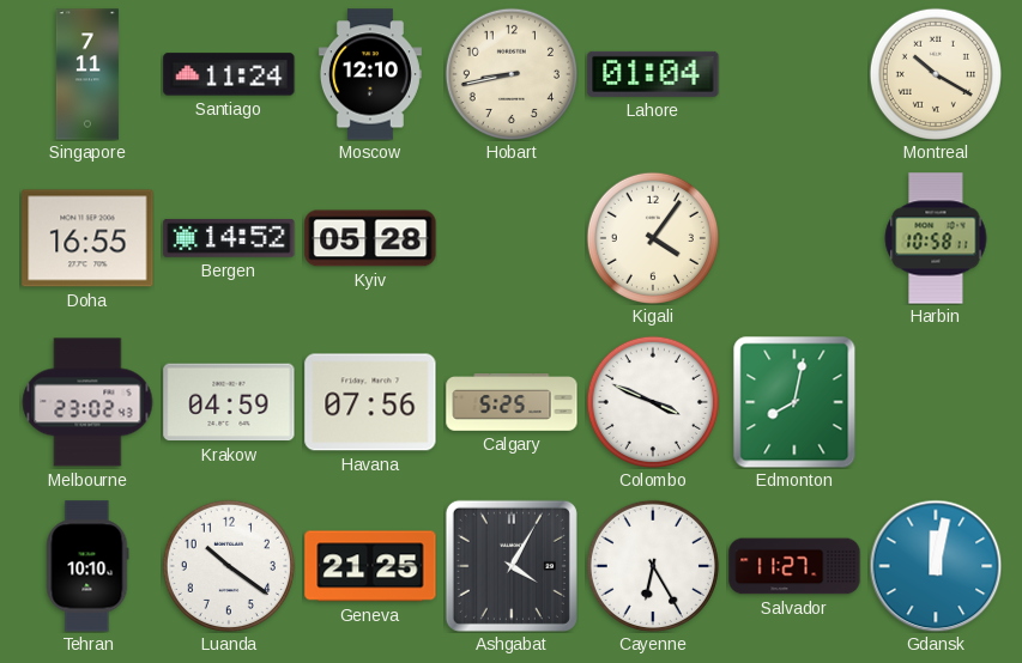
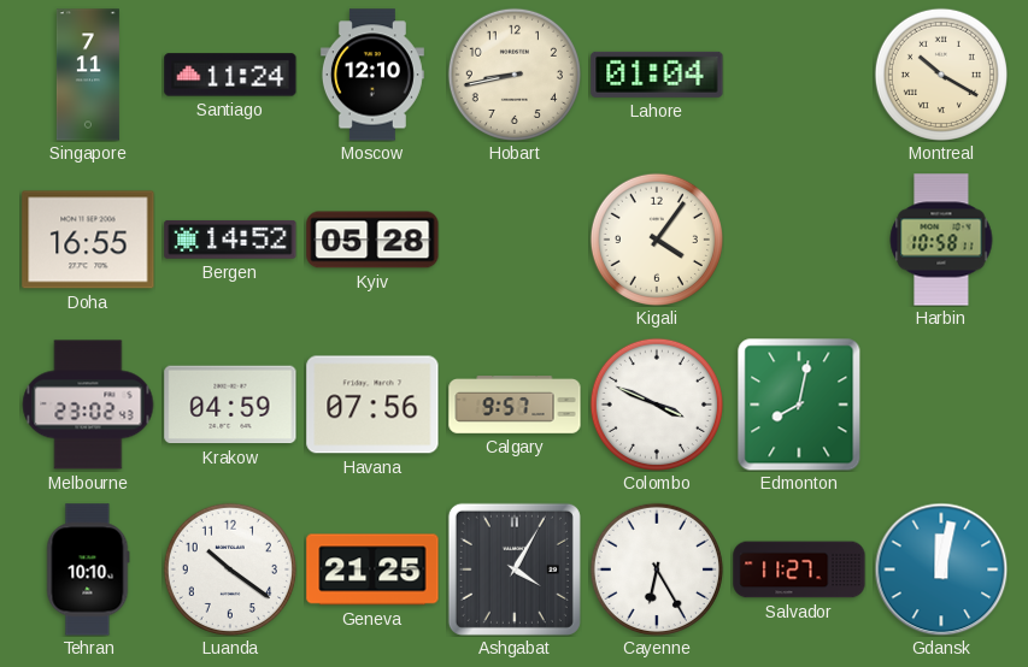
Calgary: 5:25 -> 9:57 (515, 405)
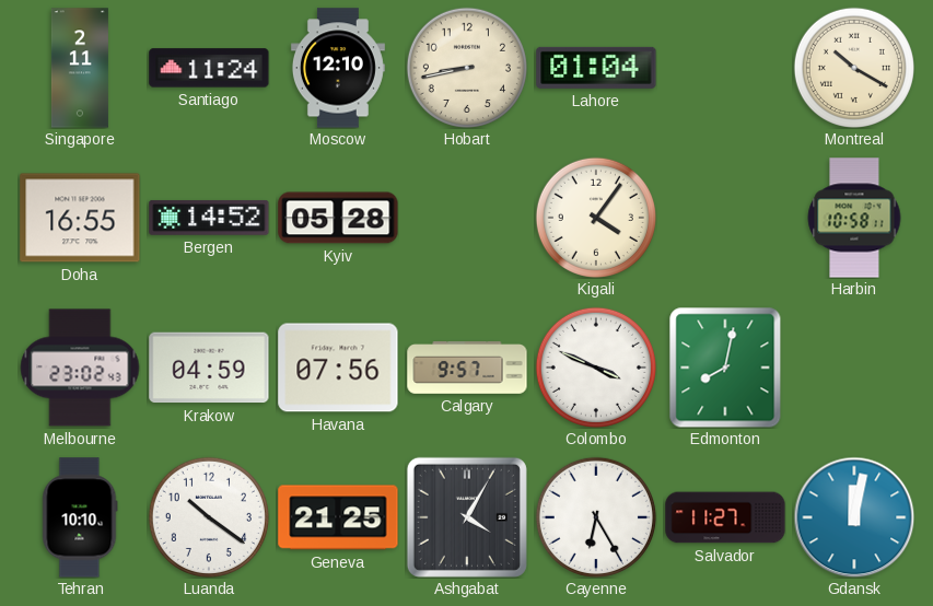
Singapore: 7:11 -> 2:11 (80, 68)
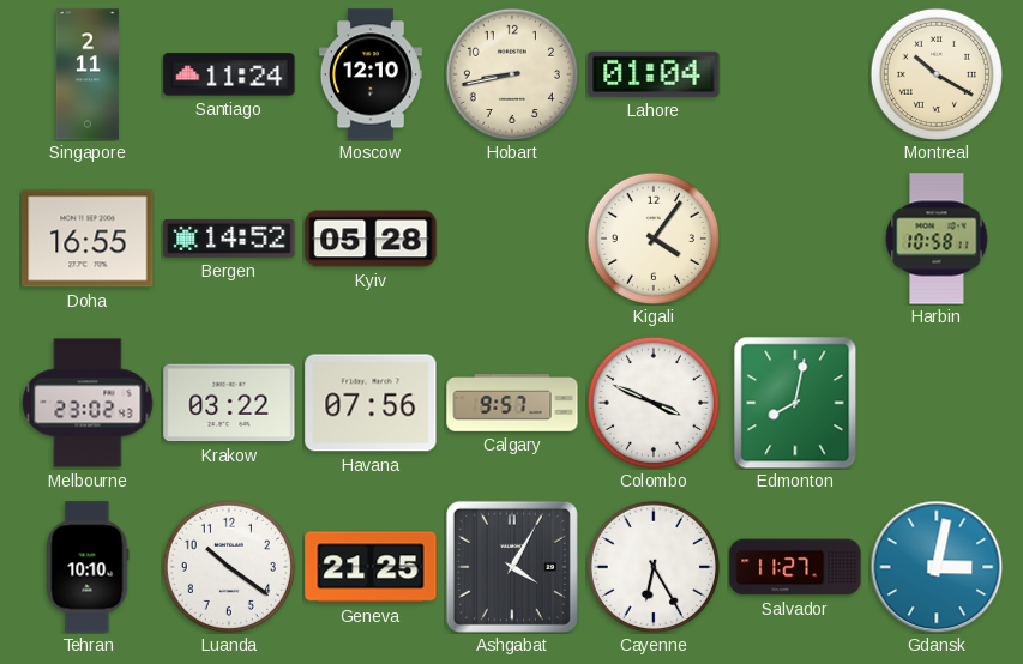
Krakow: 04:59 -> 03:22 (229, 403)
Gdansk: 12:02 -> 3:02 (937, 567)
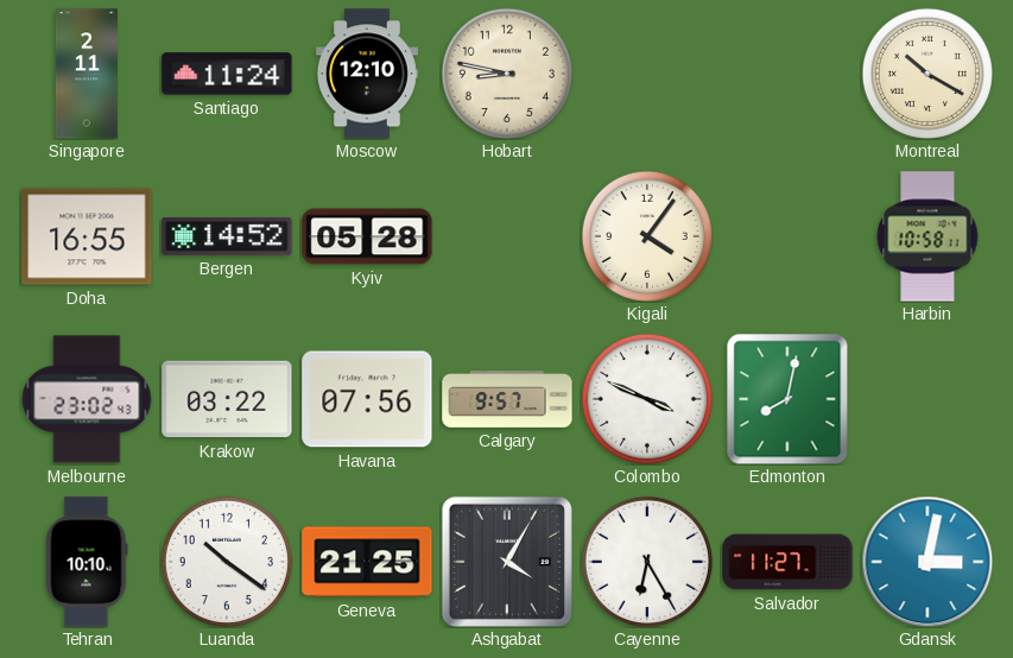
Hobart: 8:43 -> 8:47 (507, 74)
Lahore: 01:04 -> none (654, 74)
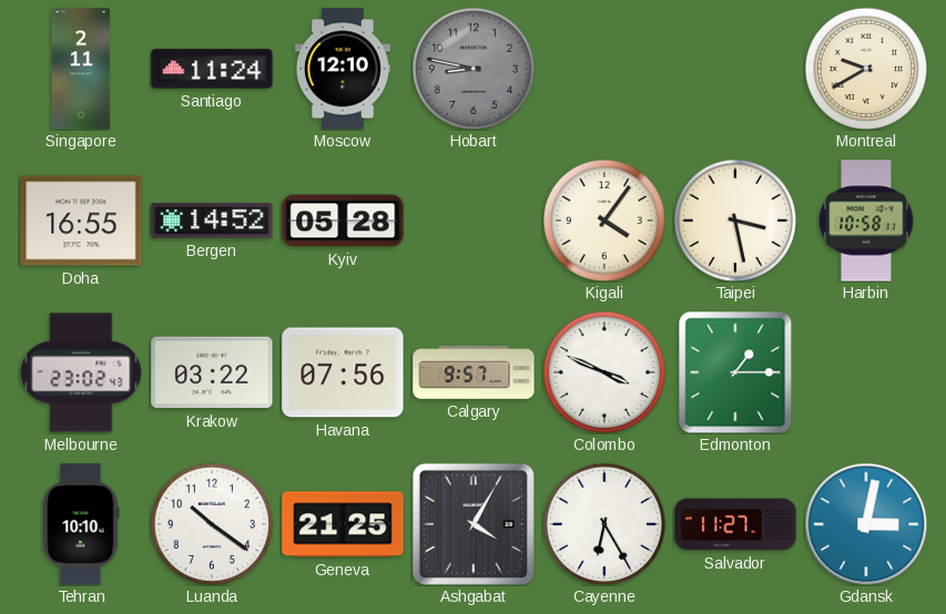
Hobart dial: cream -> grey (474, 69)
Montreal: 10:20 -> 9:40 (866, 69)
Taipei: none -> 3:28 (735, 221)
Edmonton: 8:02 -> 1:15 (735, 372)
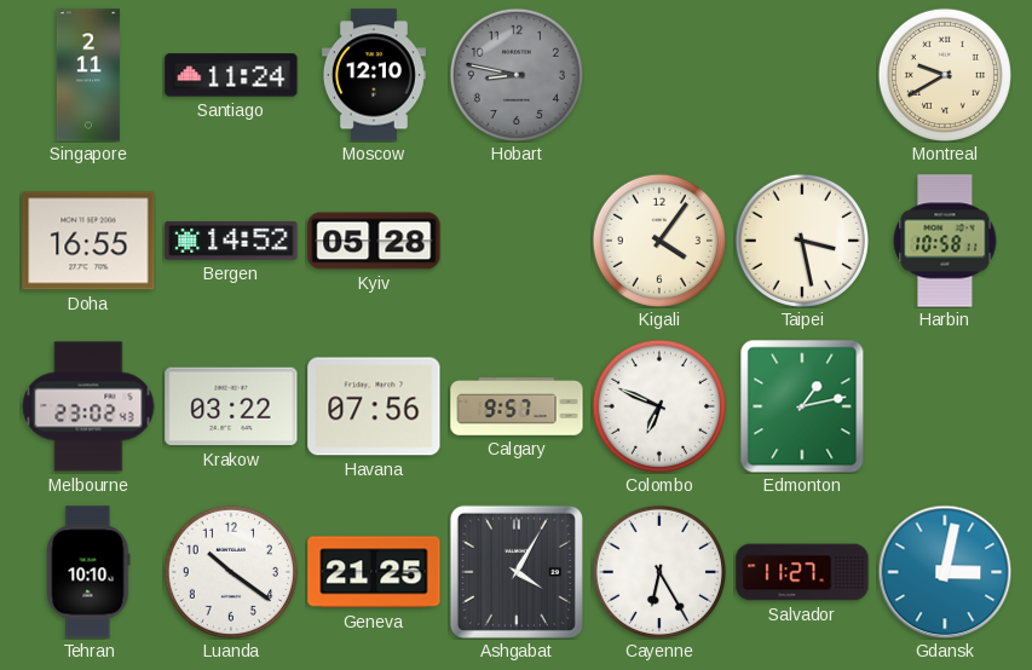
Colombo: 3:49 -> 6:49 (659, 406)
Edmonton: 1:15 -> 1:13 (802, 406)
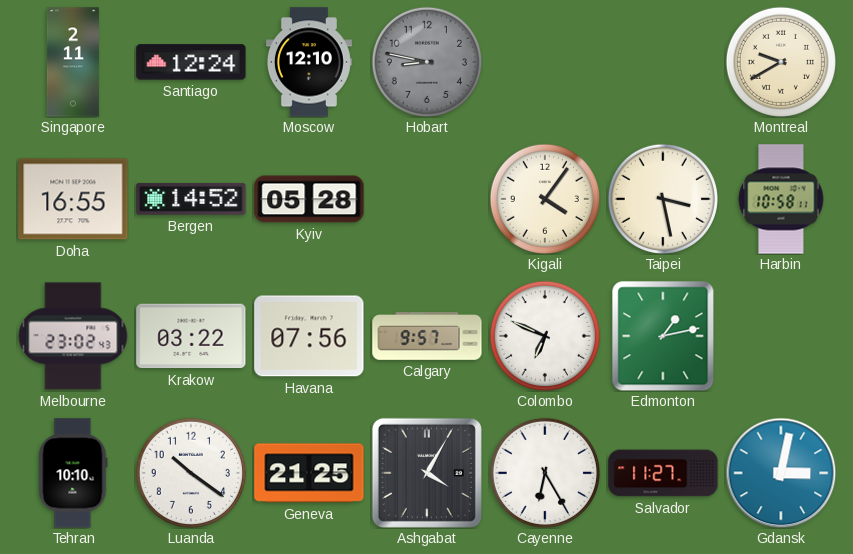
Santiago: 11:24 -> 12:24 (191, 62)
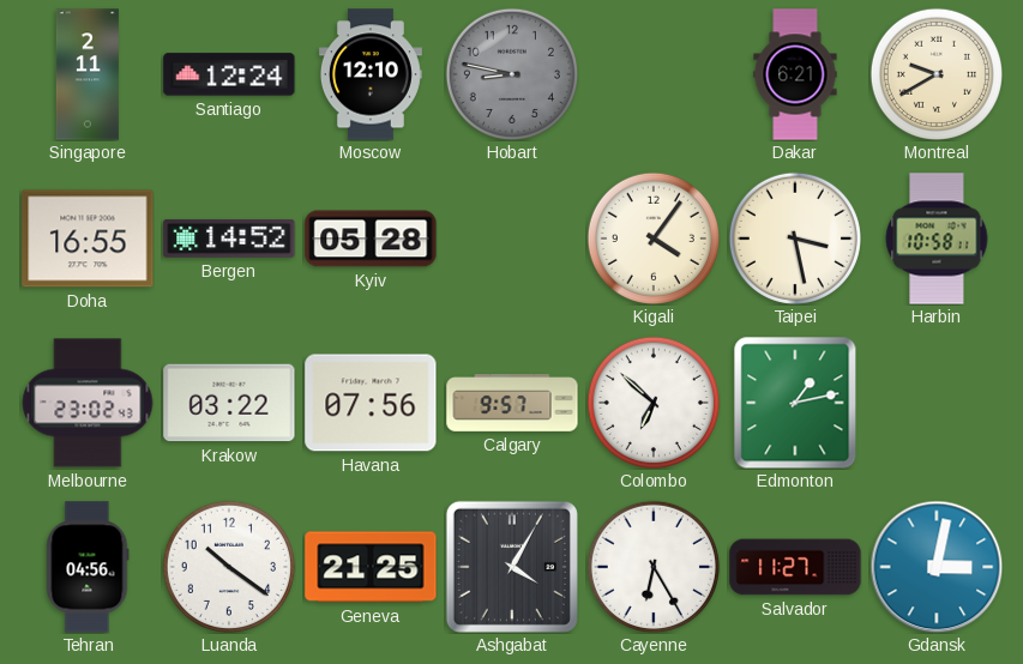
Dakar: none -> 6:21 (795, 74)
Colombo: 6:49 -> 6:52 (654, 403)
Tehran: 10:10 -> 04:56 (88, 567)
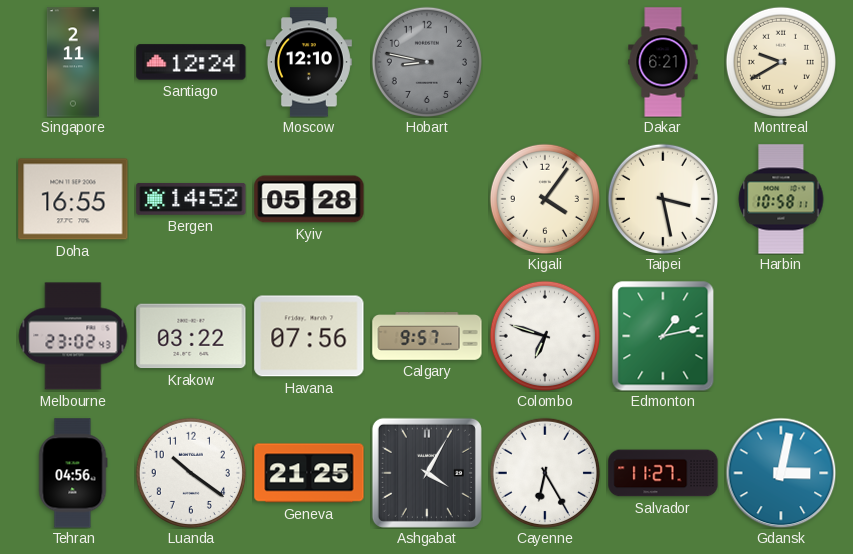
Colombo: 6:52 -> 6:48 (545, 336)
